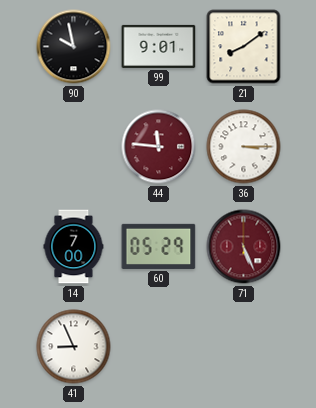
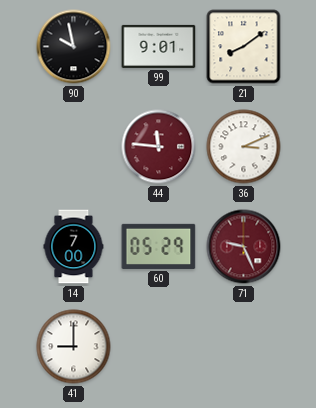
36: 3:15 -> 3:11 (244, 147)
71: 5:26 -> 9:26 (244, 247)
41: 8:56 -> 9:00 (74, 347)
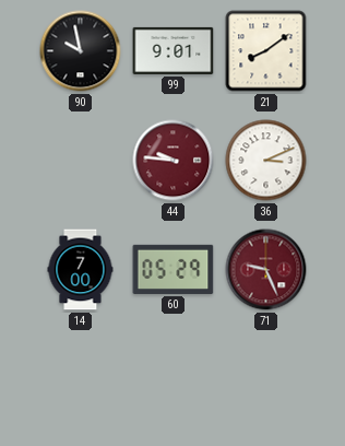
44: 11:46 -> 9:46 (174, 161)
41: 9:00 -> none (74, 347)
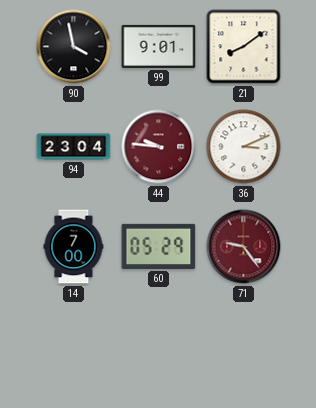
90: 9:58 -> 3:58 (74, 47)
94: none -> 23:04 (74, 147)
71: 9:26 -> 9:24 (244, 247)
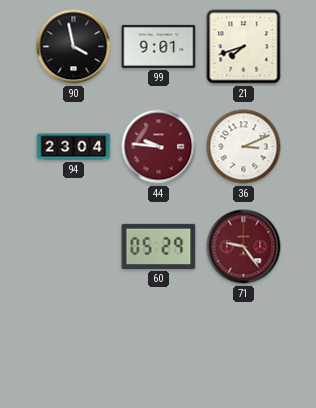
21: 8:09 -> 7:42 (244, 47)
14: 7:00 -> none (74, 247)
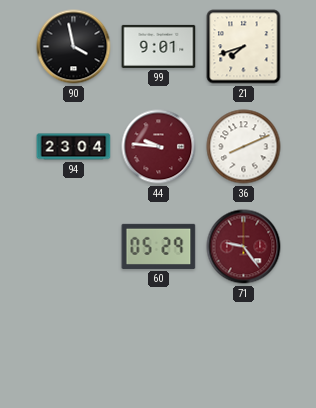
36: 3:11 -> 8:11 (244, 147)
